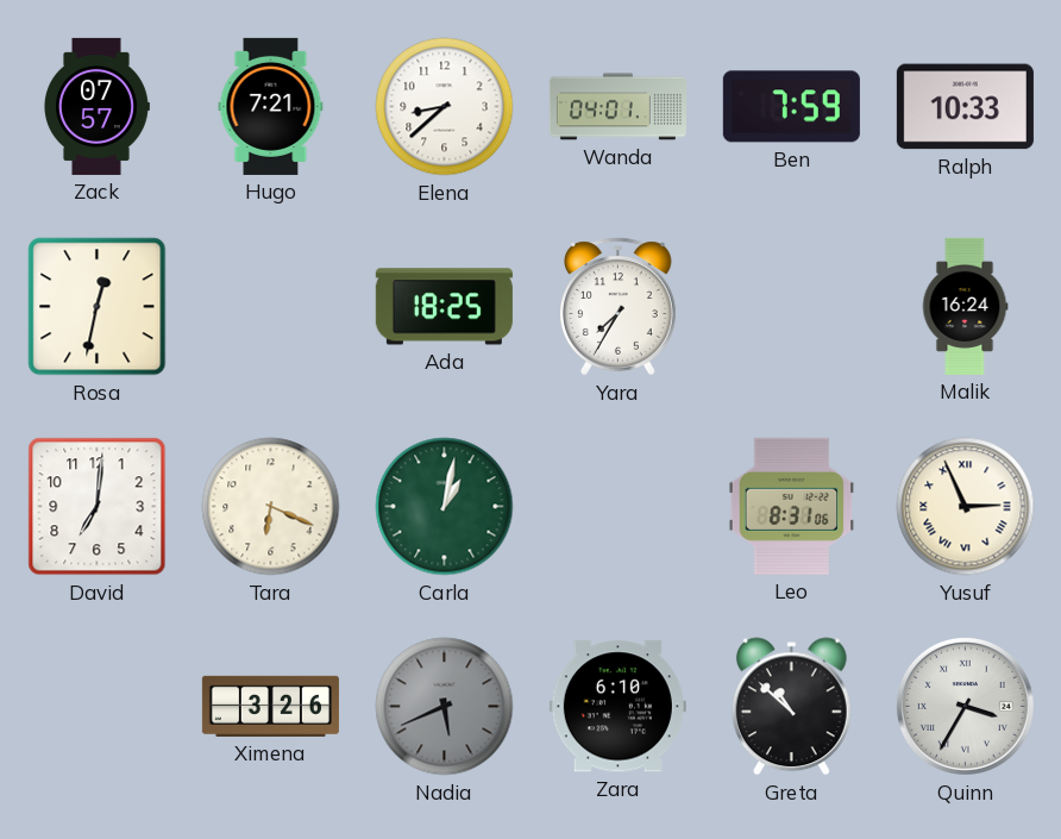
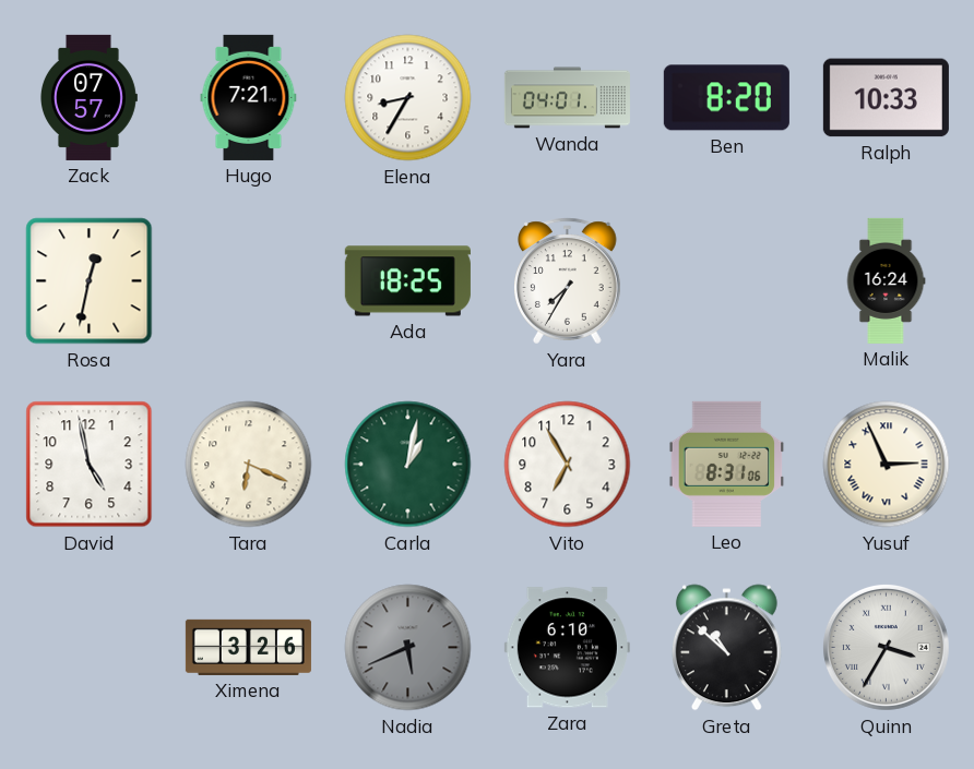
Elena: 8:38 -> 8:35 (408, 98)
Ben: 7:59 -> 8:20 (726, 98)
David: 7:01 -> 4:58 (90, 465)
Vito: none -> 6:55 (568, 465)
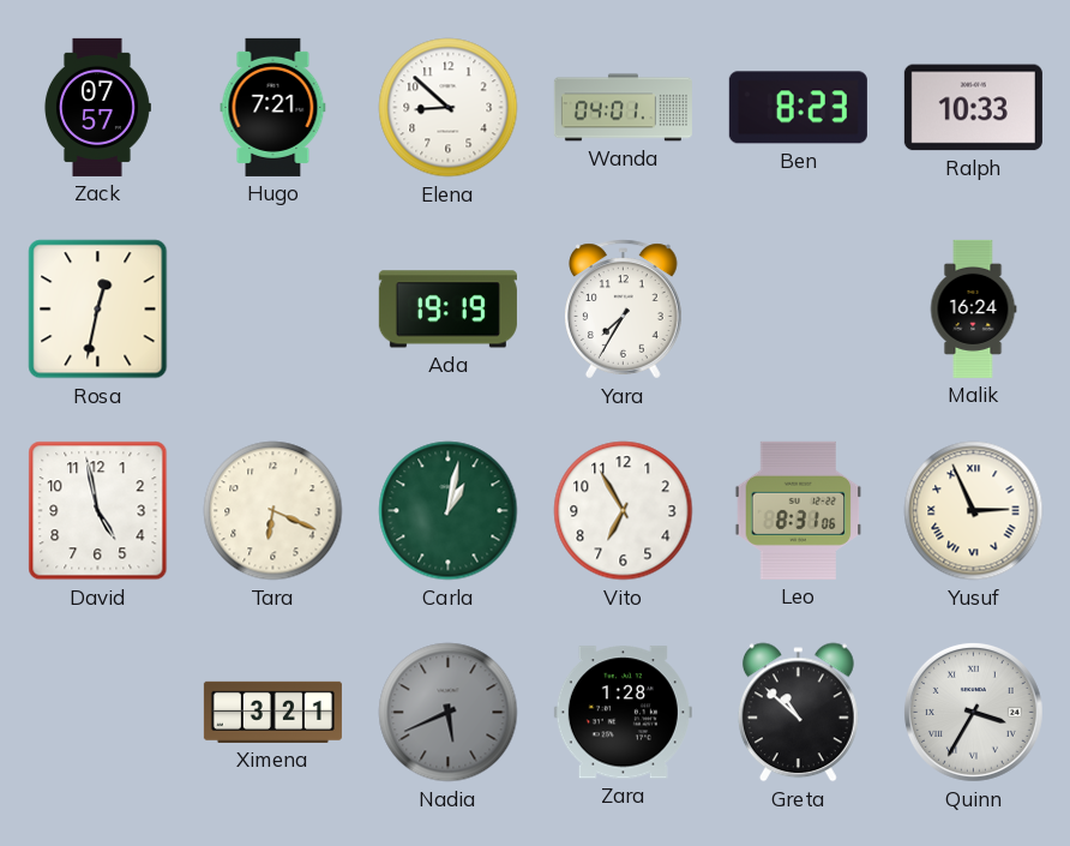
Elena: 8:35 -> 8:52 (449, 108)
Ben: 8:20 -> 8:23 (798, 108)
Ada: 18:25 -> 19:19 (447, 310)
Ximena: 3:26 -> 3:21 (272, 712)
Zara: 6:10 -> 1:28 (623, 713)
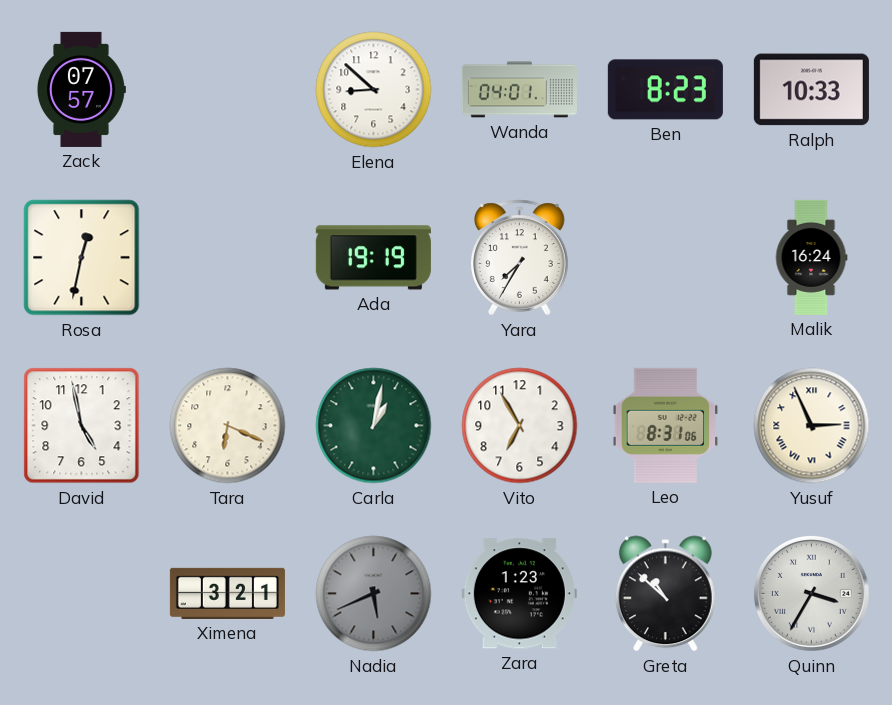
Hugo: 7:21 -> none (273, 107)
Zara: 1:28 -> 1:23 (519, 594)
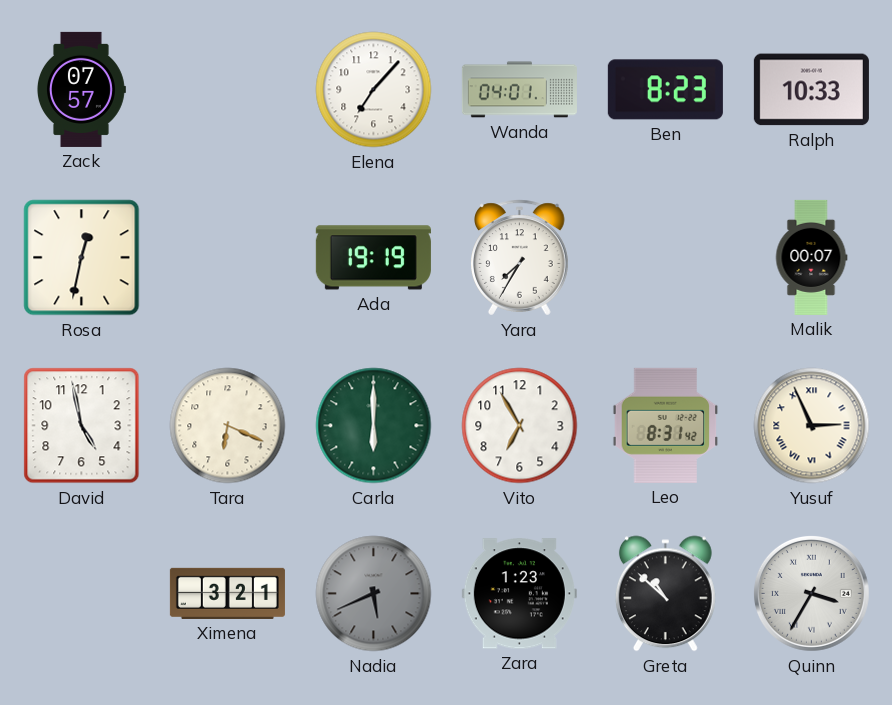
Elena: 8:52 -> 7:07 (374, 90)
Malik: 16:24 -> 00:07 (811, 257)
Carla: 1:02 -> 6:00 (374, 426)
Leo: 8:31:06 -> 8:31:42 (666, 425)
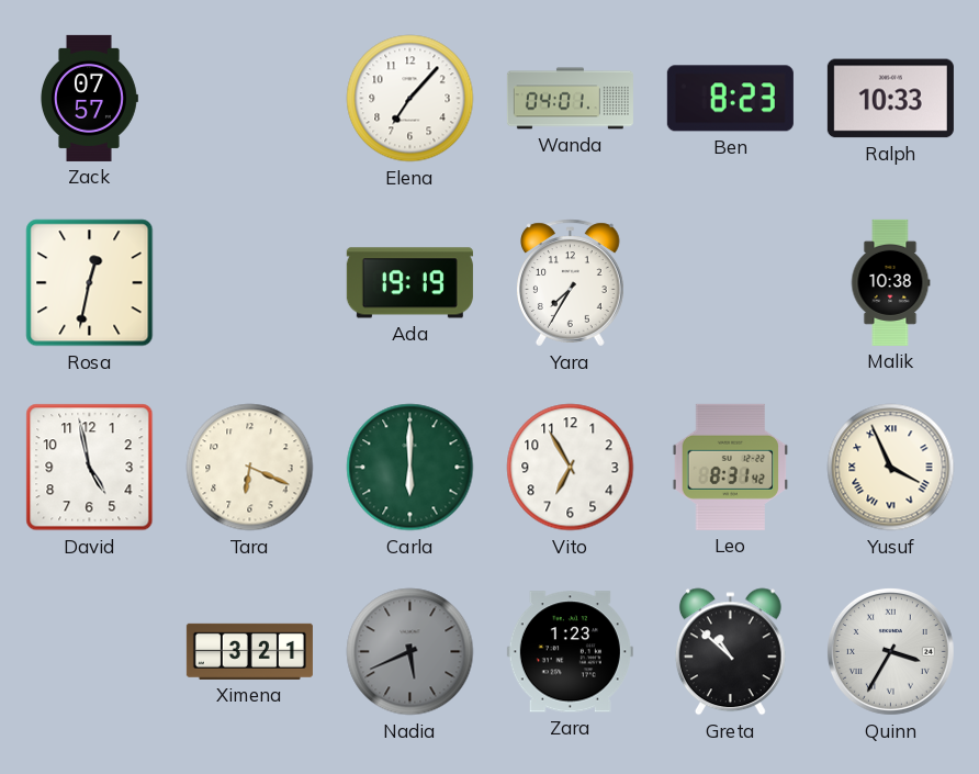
Malik: 00:07 -> 10:38 (890, 282)
Yusuf: 2:56 -> 3:56 (891, 468)
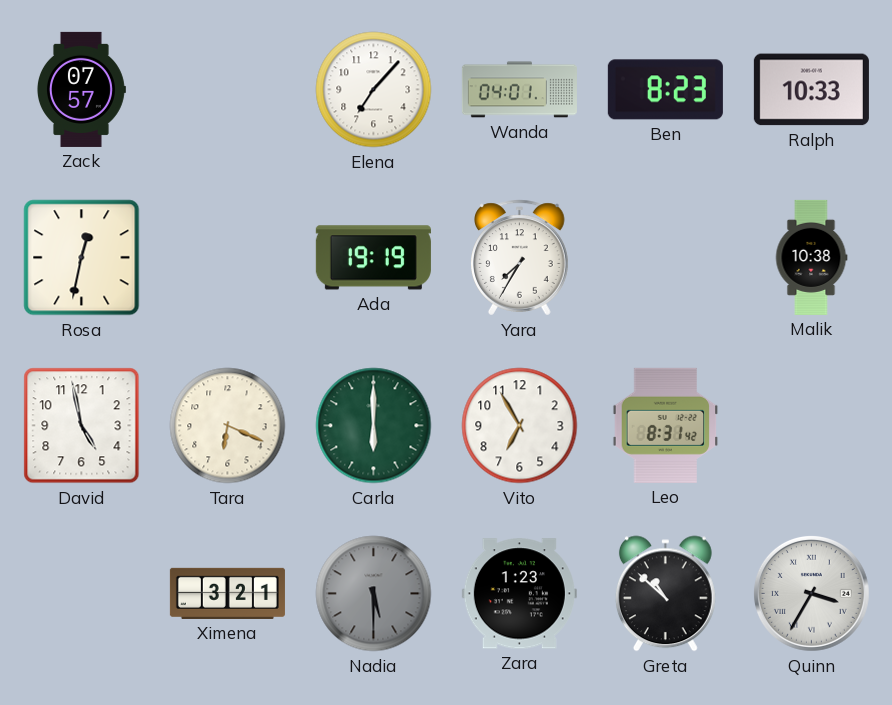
Yusuf: 3:56 -> none (891, 468)
Nadia: 5:41 -> 5:30 (374, 594)
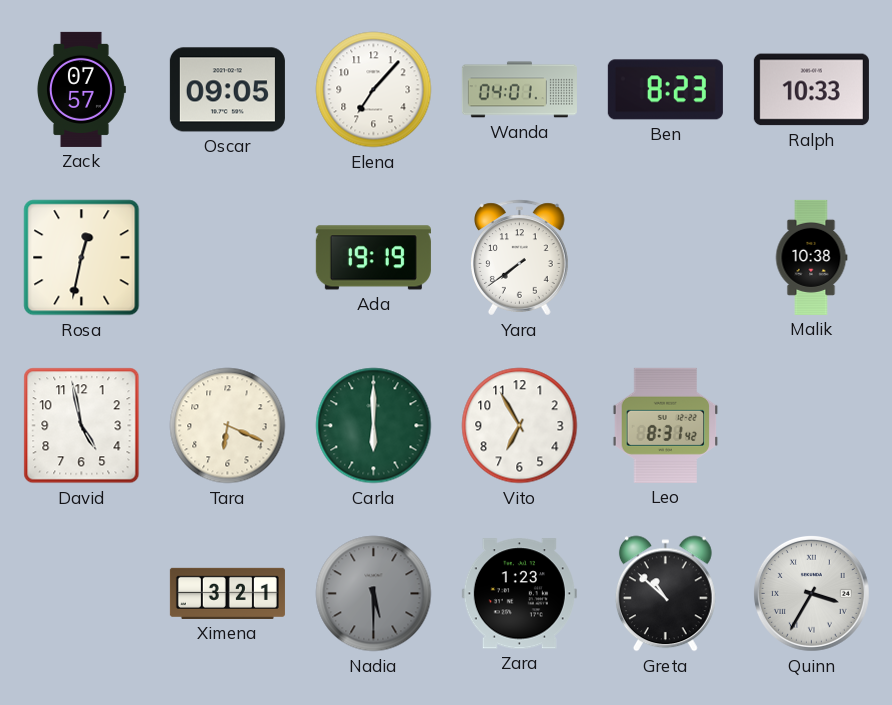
Oscar: none -> 09:05 (227, 90)
Yara: 7:35 -> 7:39 (520, 258)
